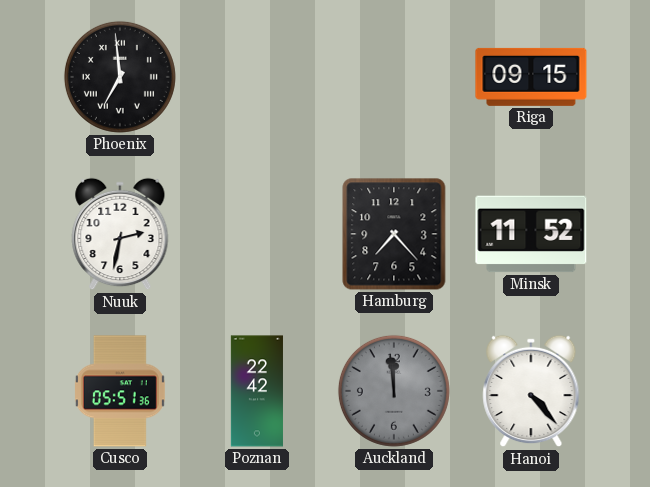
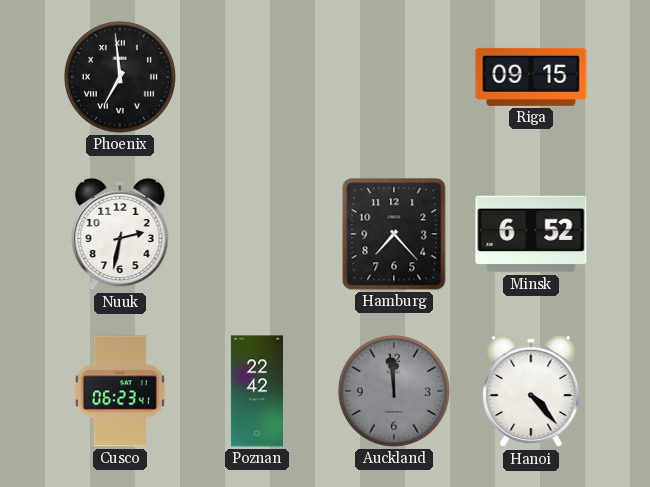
Minsk: 11:52 -> 6:52 (531, 234)
Cusco: 05:51 -> 06:23 (120, 391)
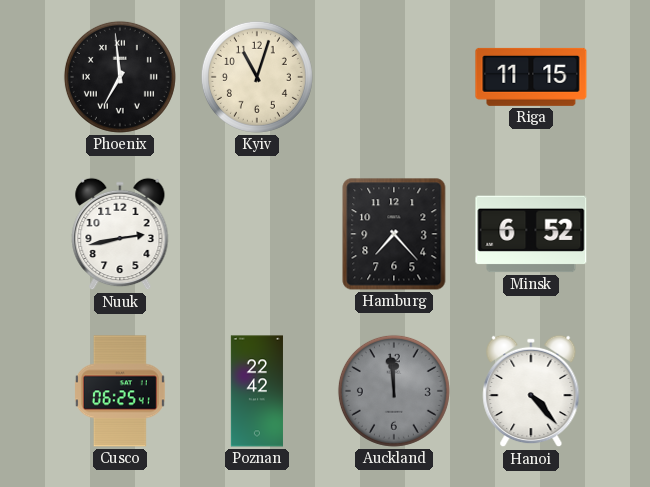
Kyiv: none -> 11:03 (257, 77)
Riga: 09:15 -> 11:15 (531, 77)
Nuuk: 2:32 -> 2:43 (120, 234)
Cusco: 06:23 -> 06:25 (120, 391)
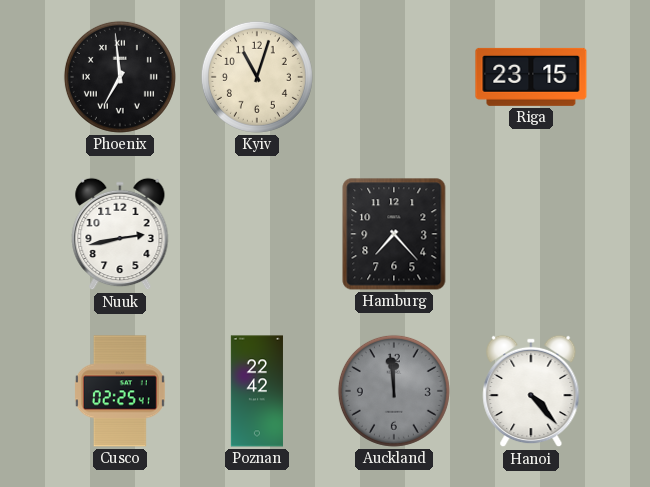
Riga: 11:15 -> 23:15 (531, 77)
Minsk: 6:52 -> none (531, 234)
Cusco: 06:25 -> 02:25 (120, 391)
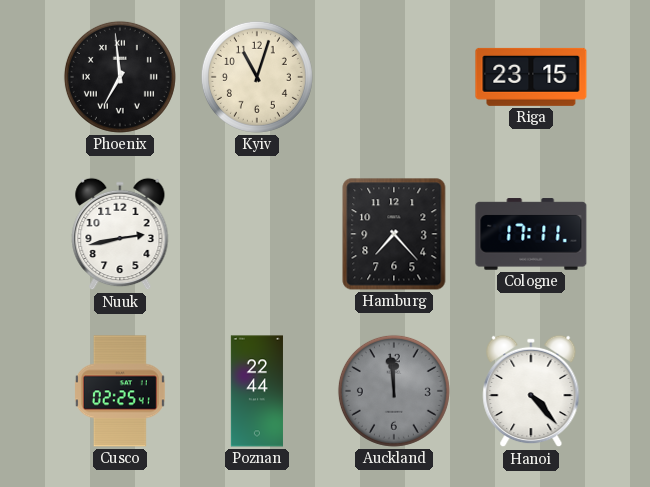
Cologne: none -> 17:11 (531, 234)
Poznan: 22:42 -> 22:44 (257, 391)
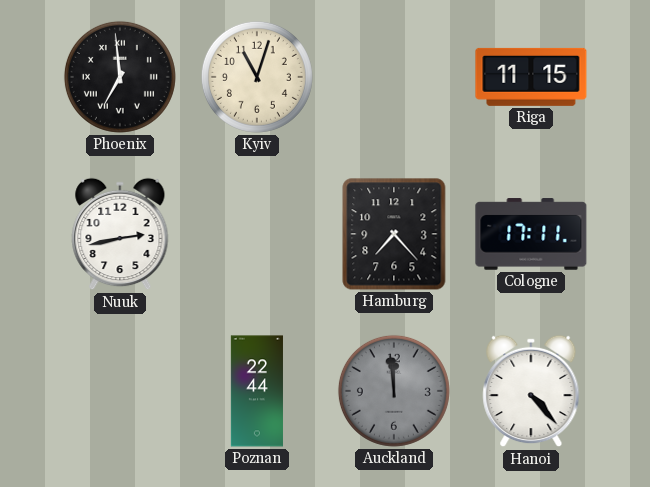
Riga: 23:15 -> 11:15 (531, 77)
Cusco: 02:25 -> none (120, 391)
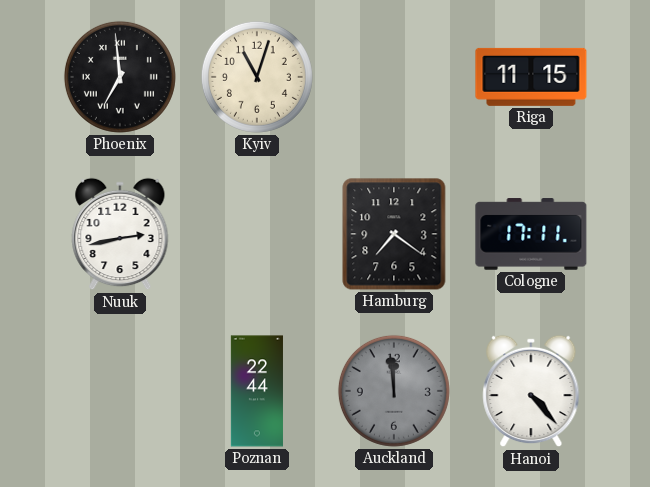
Hamburg: 7:23 -> 7:21 (394, 234)
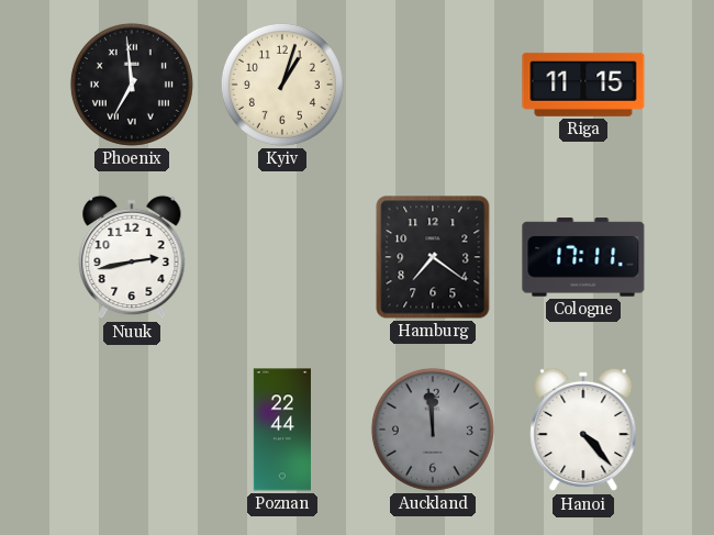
Kyiv: 11:03 -> 1:03 (282, 85)
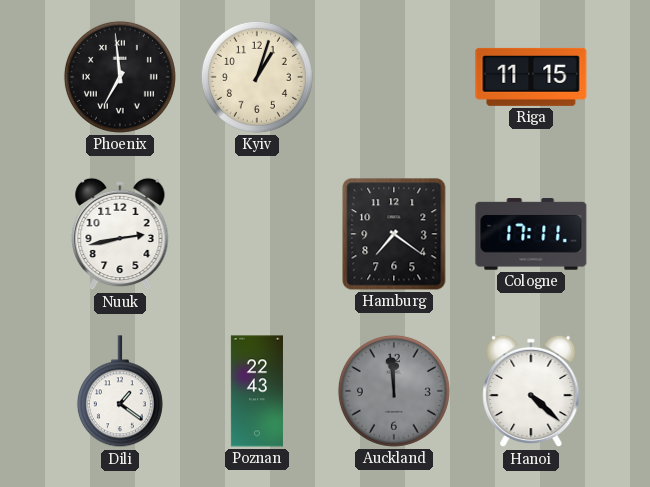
Dili: none -> 1:21 (120, 392)
Poznan: 22:44 -> 22:43 (257, 391)
Hanoi: 4:23 -> 4:22 (531, 391)
